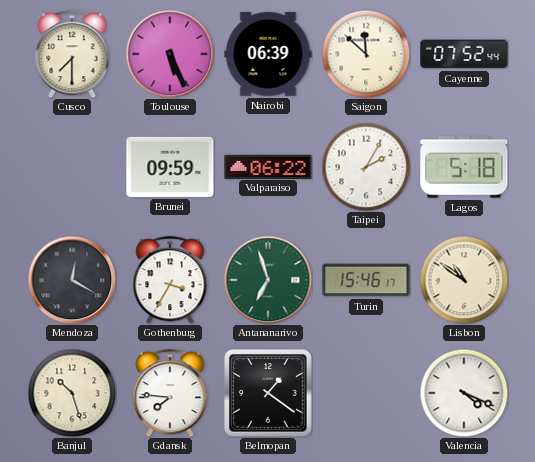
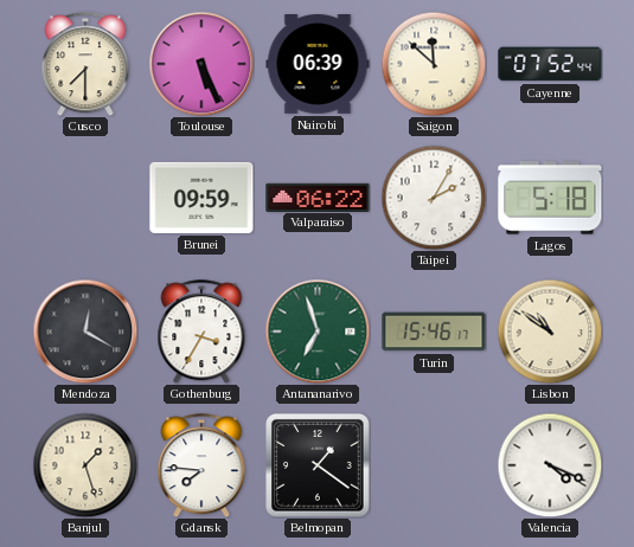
Banjul: 10:27 -> 1:27 (85, 465)
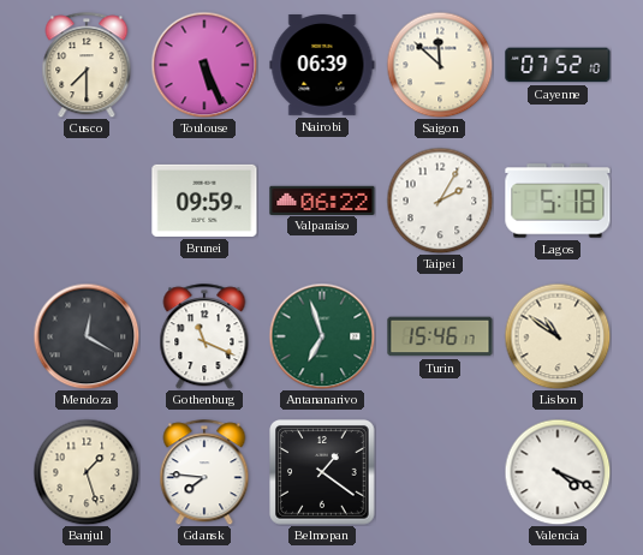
Cayenne: 07:52:44 -> 07:52:10 (558, 65)
Gothenburg: 3:35 -> 11:19 (204, 336)
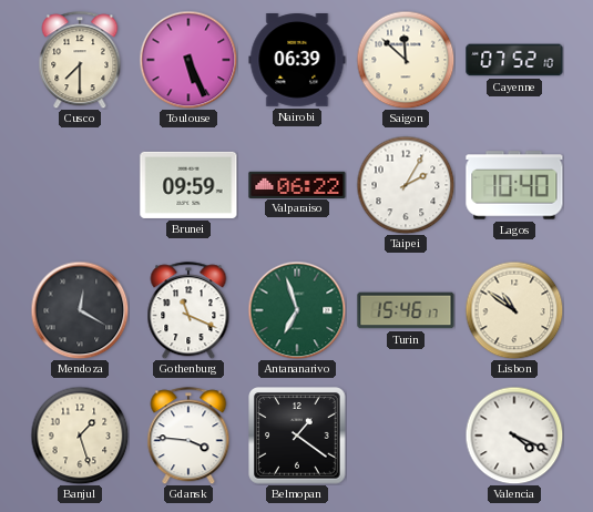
Lagos: 5:18 -> 10:40 (514, 185)
Gdansk: 7:46 -> 3:46 (188, 436)
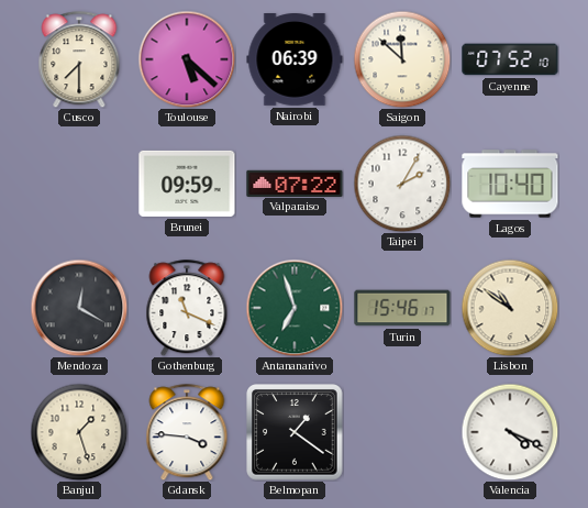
Toulouse: 5:26 -> 5:22 (187, 59)
Valparaiso: 06:22 -> 07:22 (295, 183)
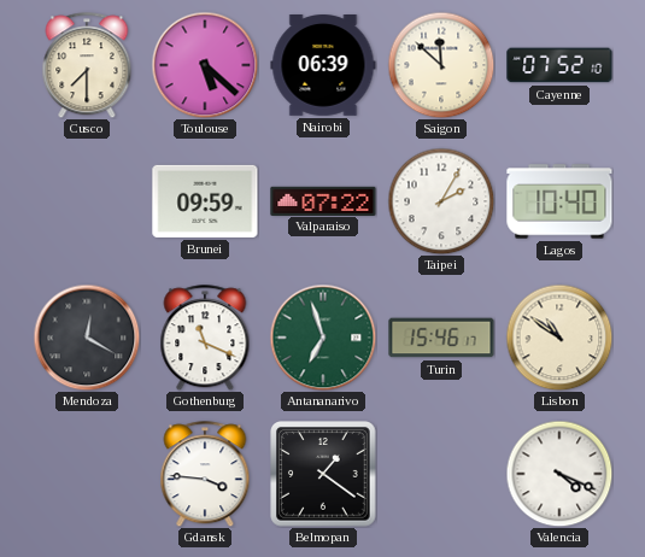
Banjul: 1:27 -> none (79, 432)
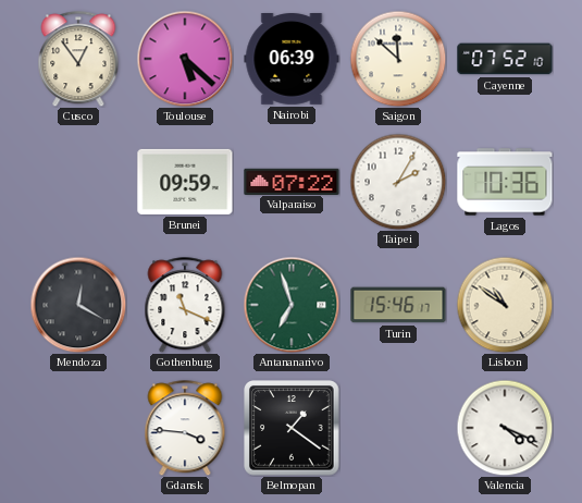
Cusco: 7:30 -> 12:54 (78, 59)
Lagos: 10:40 -> 10:36 (505, 182)
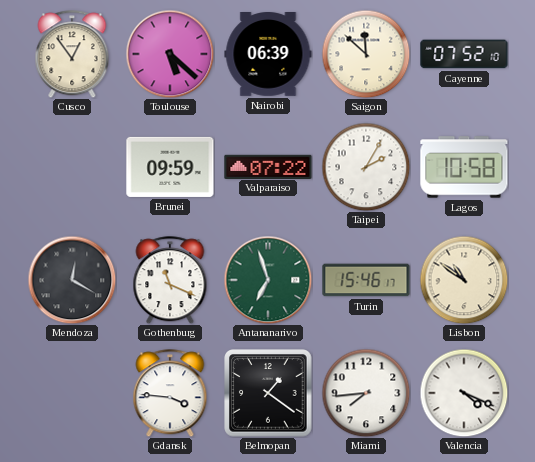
Lagos: 10:36 -> 10:58 (464, 167)
Miami: none -> 7:44 (366, 393)
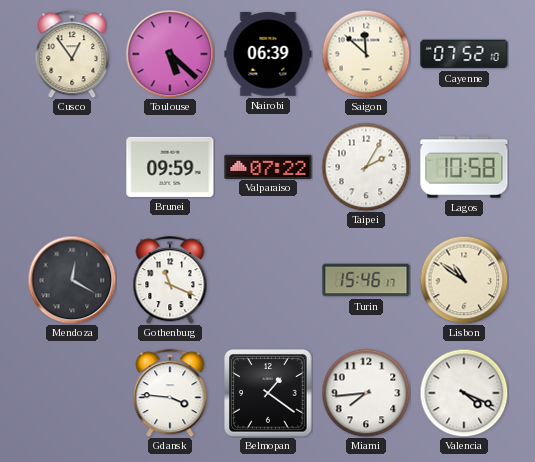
Antananarivo: 6:57 -> none (268, 280)
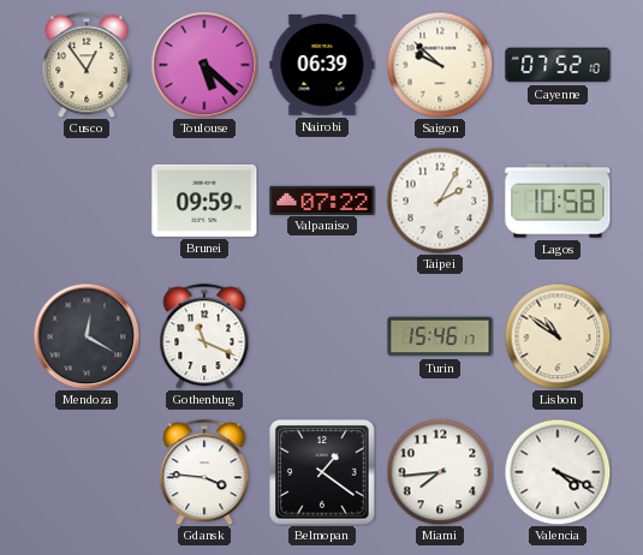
Saigon: 11:52 -> 9:52 (440, 65)
